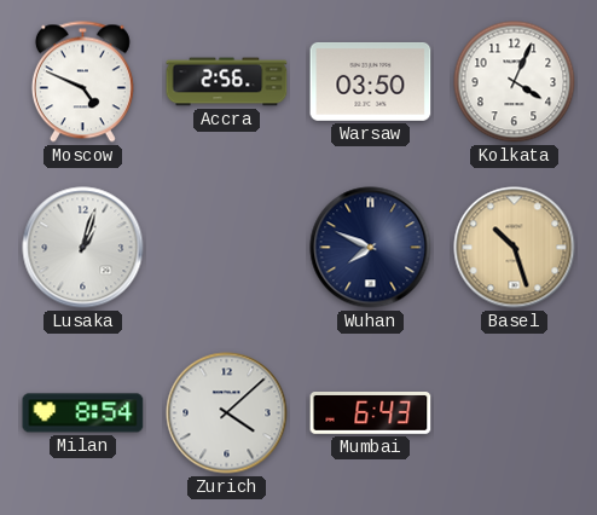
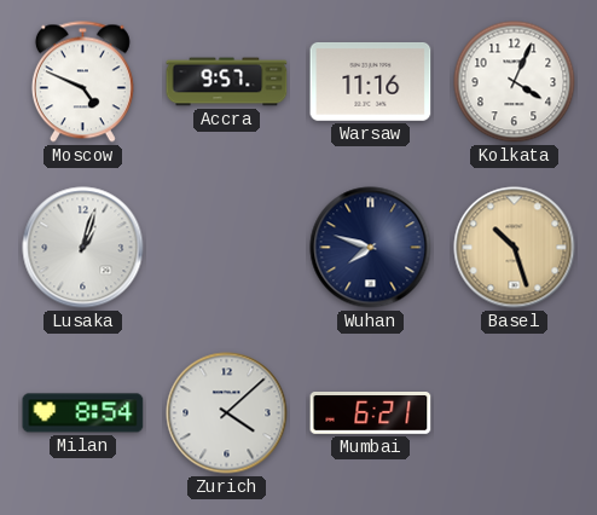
Accra: 2:56 -> 9:57 (227, 82)
Warsaw: 03:50 -> 11:16 (371, 81)
Wuhan: 7:49 -> 7:48 (371, 248)
Mumbai: 6:43 -> 6:21 (371, 413)
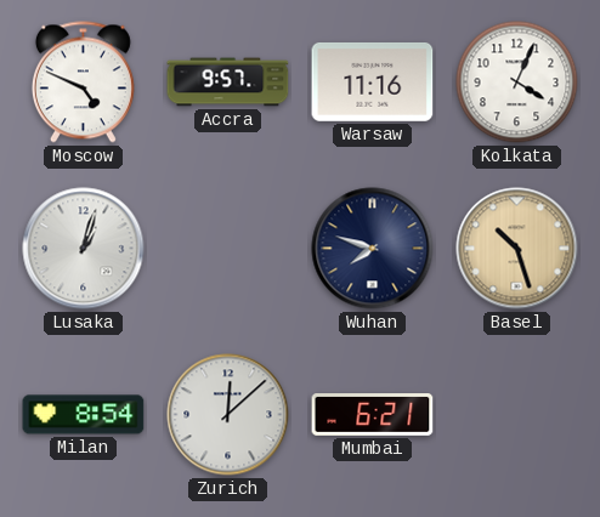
Zurich: 4:08 -> 12:08 (228, 415)
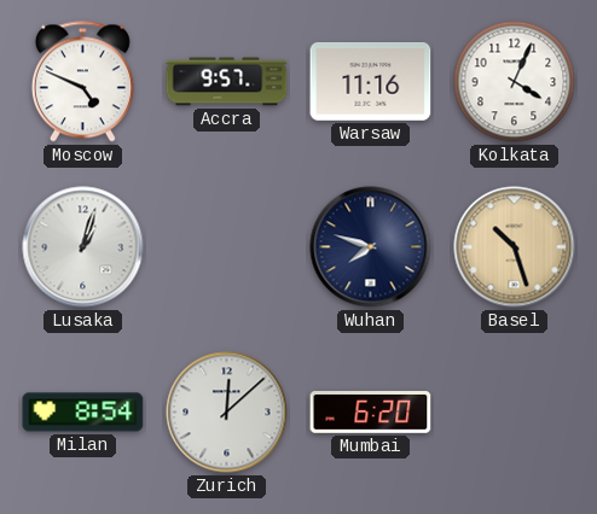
Mumbai: 6:21 -> 6:20 (371, 413)
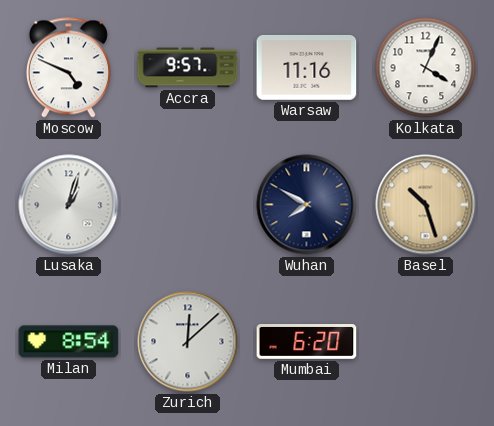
Wuhan: 7:48 -> 7:50 (307, 205)
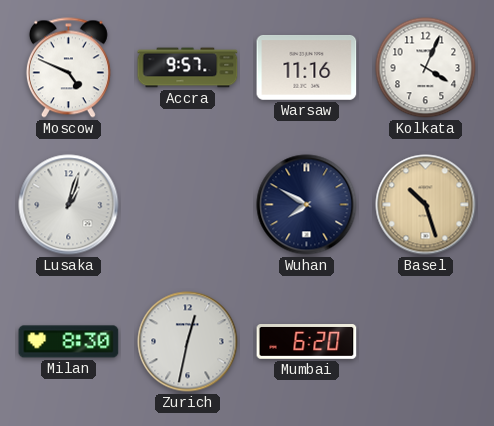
Milan: 8:54 -> 8:30 (69, 342)
Zurich: 12:08 -> 12:32 (188, 342)
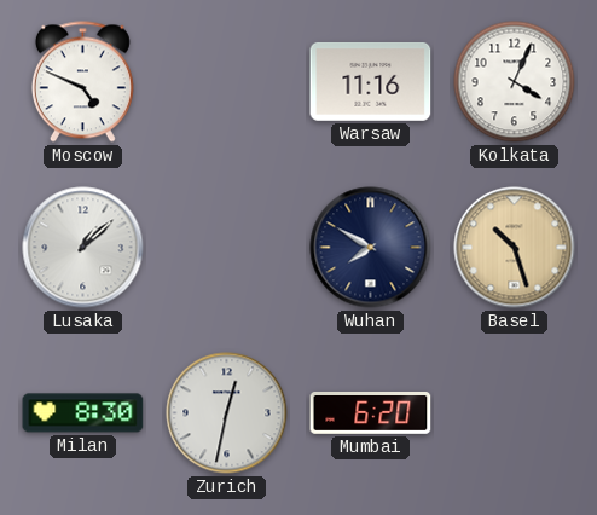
Accra: 9:57 -> none (188, 68)
Lusaka: 1:03 -> 1:08 (83, 248)
